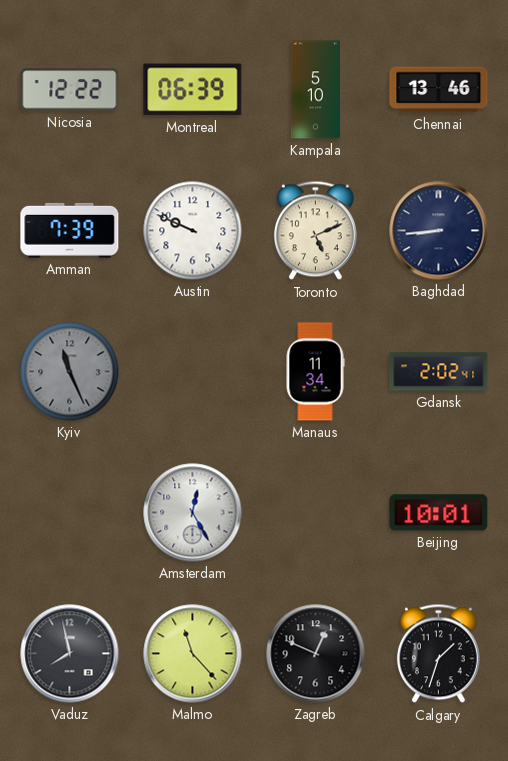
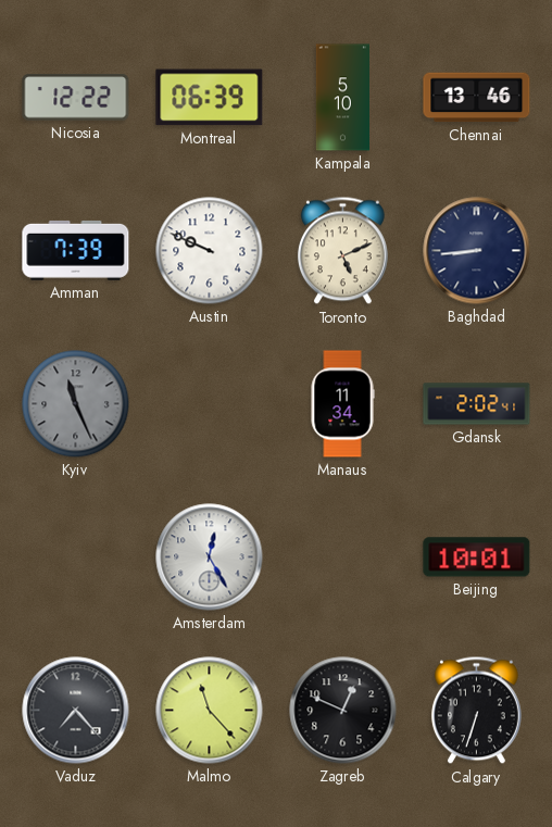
Vaduz: 7:58 -> 7:23 (76, 711)
Calgary: 1:33 -> 6:33 (476, 711)
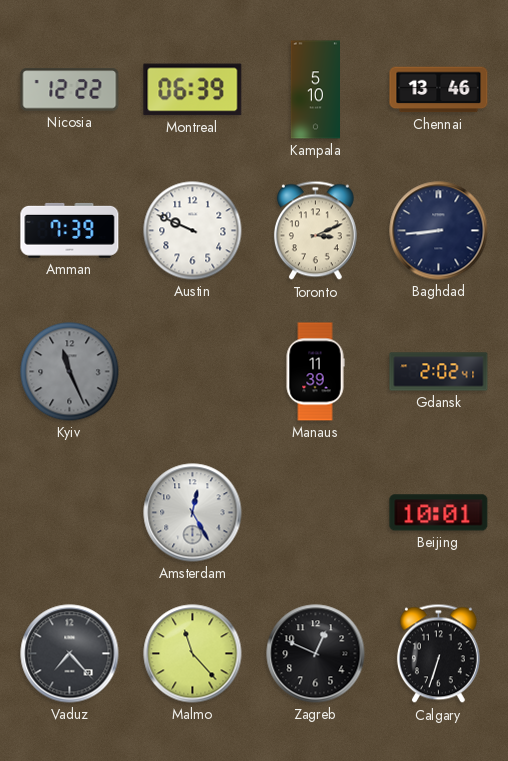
Toronto: 5:11 -> 3:11 (315, 231)
Manaus: 11:34 -> 11:39 (315, 372)
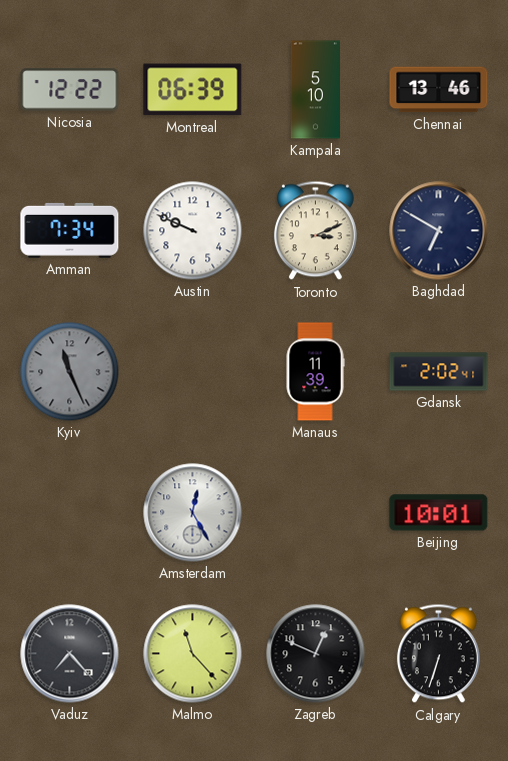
Amman: 7:39 -> 7:34 (70, 230)
Baghdad: 8:44 -> 6:50 (439, 231)
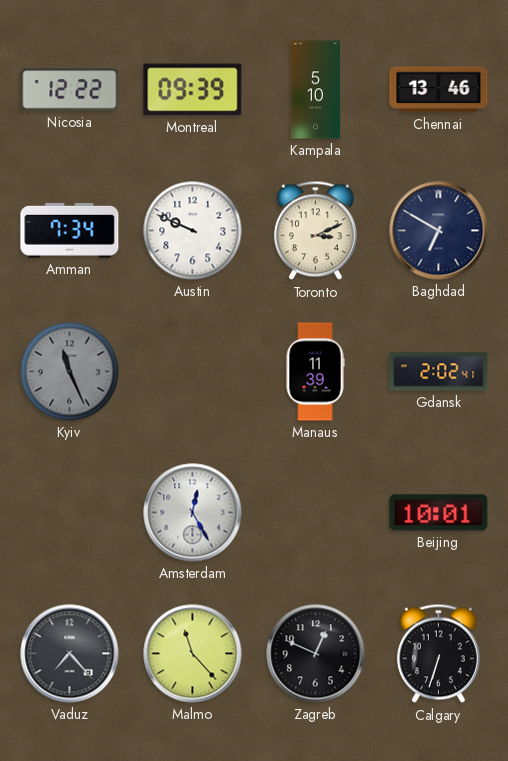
Montreal: 06:39 -> 09:39 (193, 90)
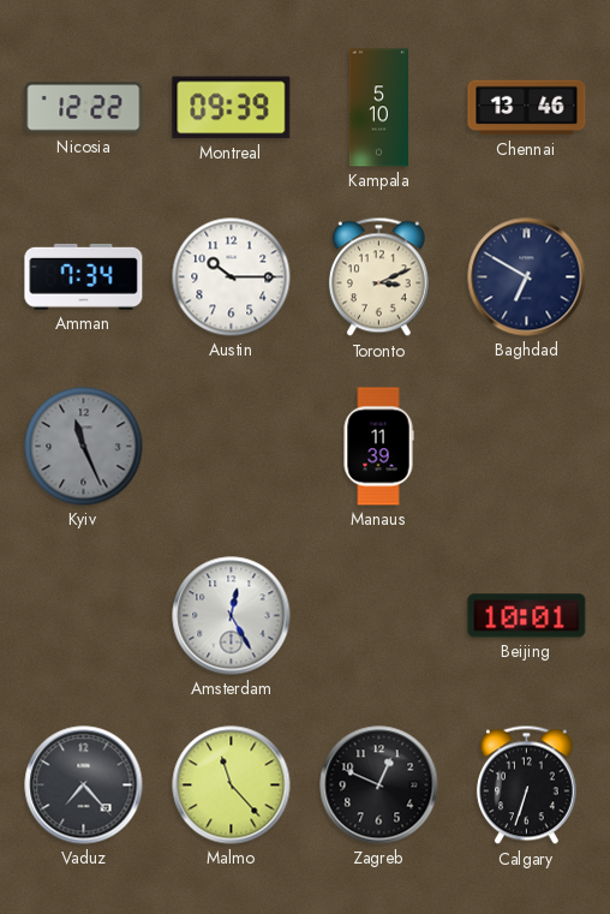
Austin: 9:49 -> 10:15 (232, 277)
Gdansk: 2:02 -> none (439, 372)
